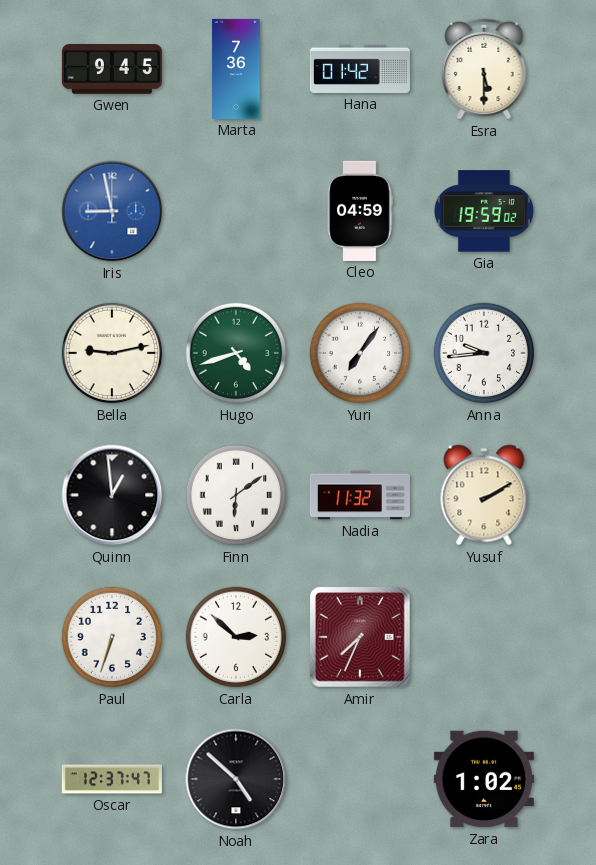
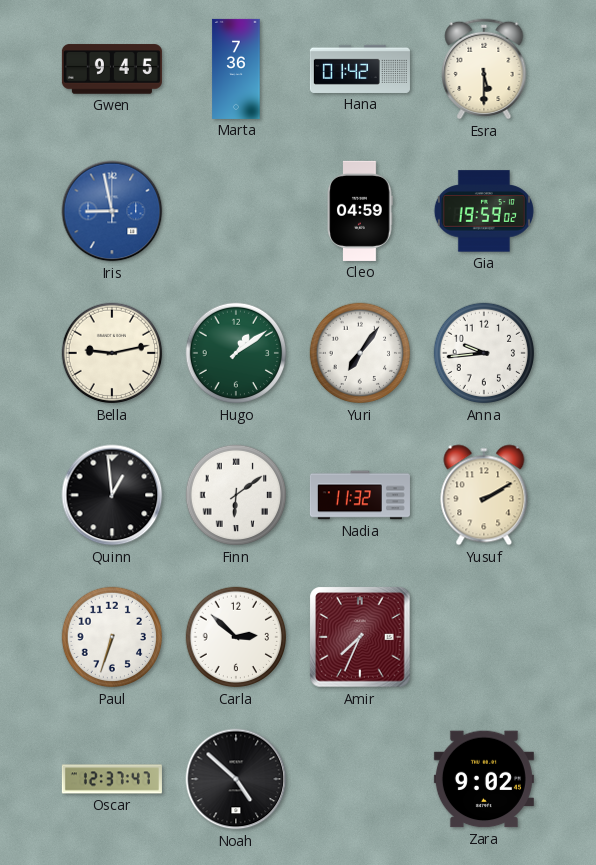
Hugo: 4:42 -> 1:09 (236, 353)
Zara: 1:02 -> 9:02 (484, 779)
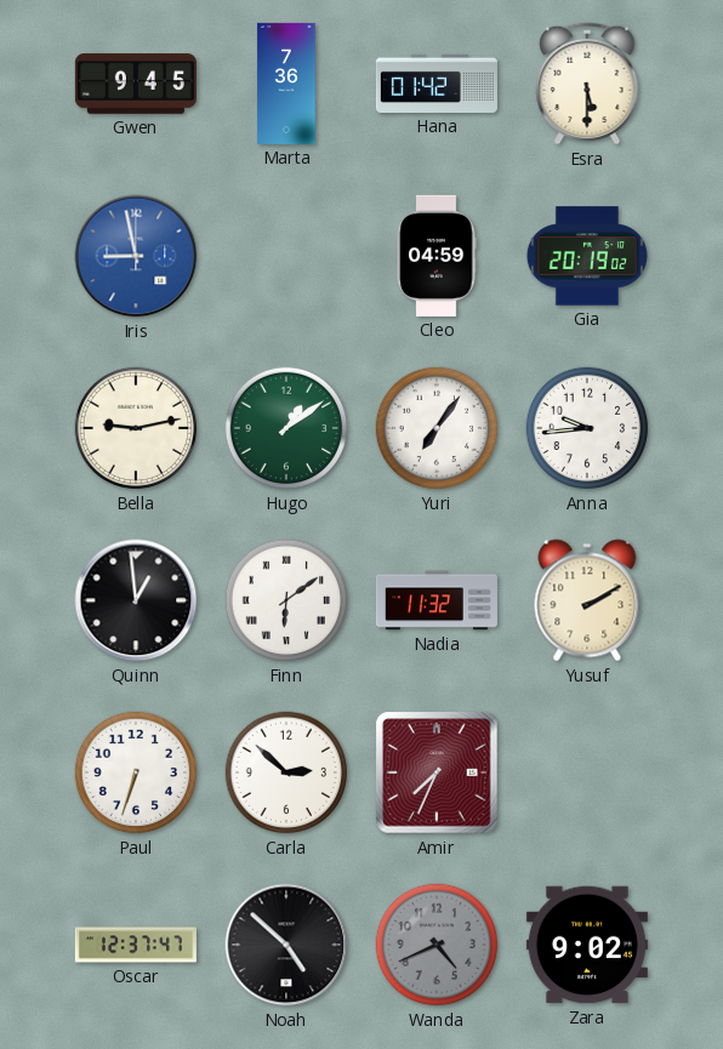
Gia: 19:59 -> 20:19 (587, 256)
Wanda: none -> 4:41 (437, 945)
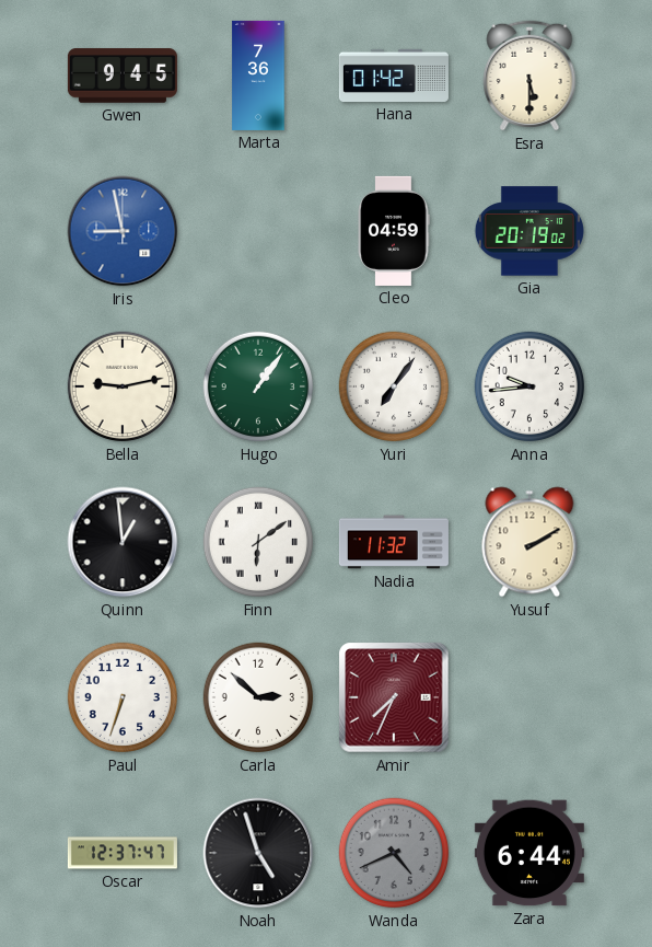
Hugo: 1:09 -> 1:06 (258, 386)
Noah: 4:52 -> 4:57 (258, 853)
Zara: 9:02 -> 6:44 (529, 853)
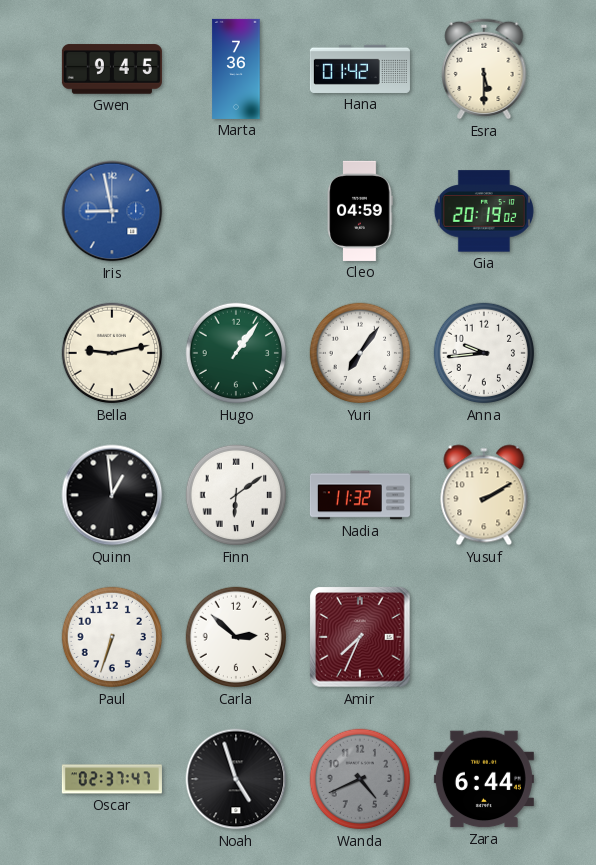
Oscar: 12:37 -> 02:37 (112, 779)
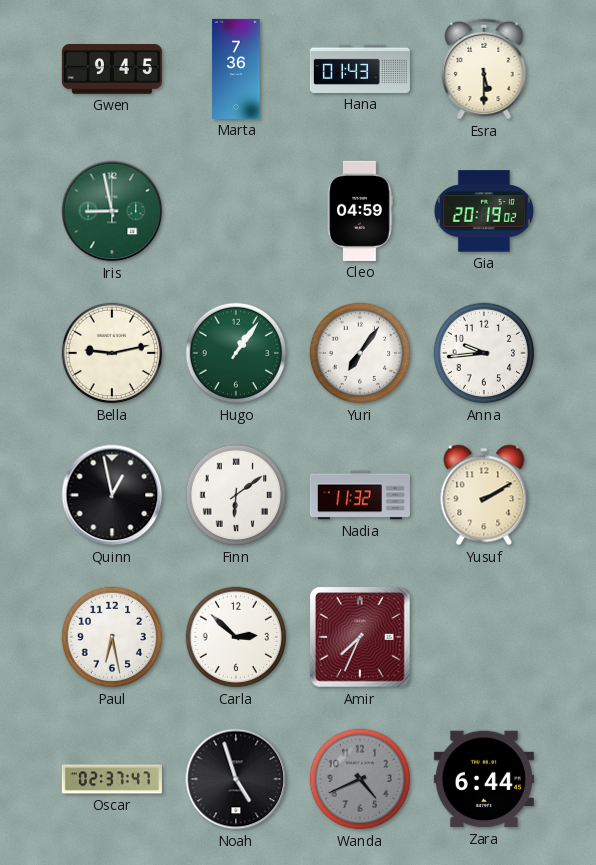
Hana: 01:42 -> 01:43 (360, 69)
Iris dial: blue -> green (112, 211)
Quinn: 12:59 -> 12:58 (112, 495)
Paul: 6:33 -> 6:28 (112, 637)
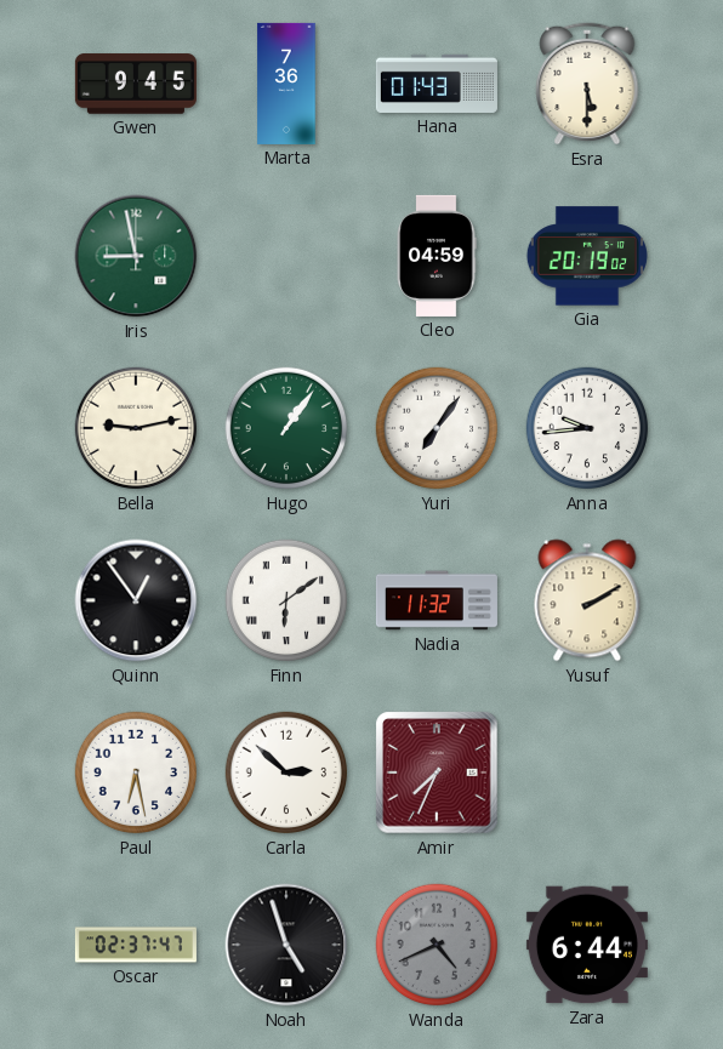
Quinn: 12:58 -> 12:54 (136, 600)
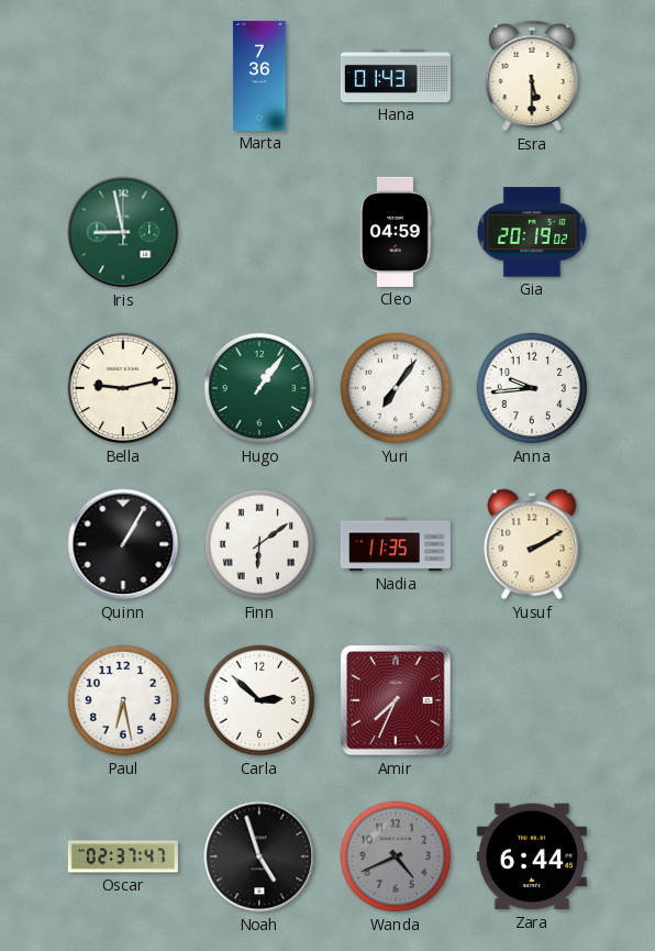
Gwen: 9:45 -> none (136, 84)
Quinn: 12:54 -> 1:05 (123, 544)
Nadia: 11:32 -> 11:35 (396, 544)
